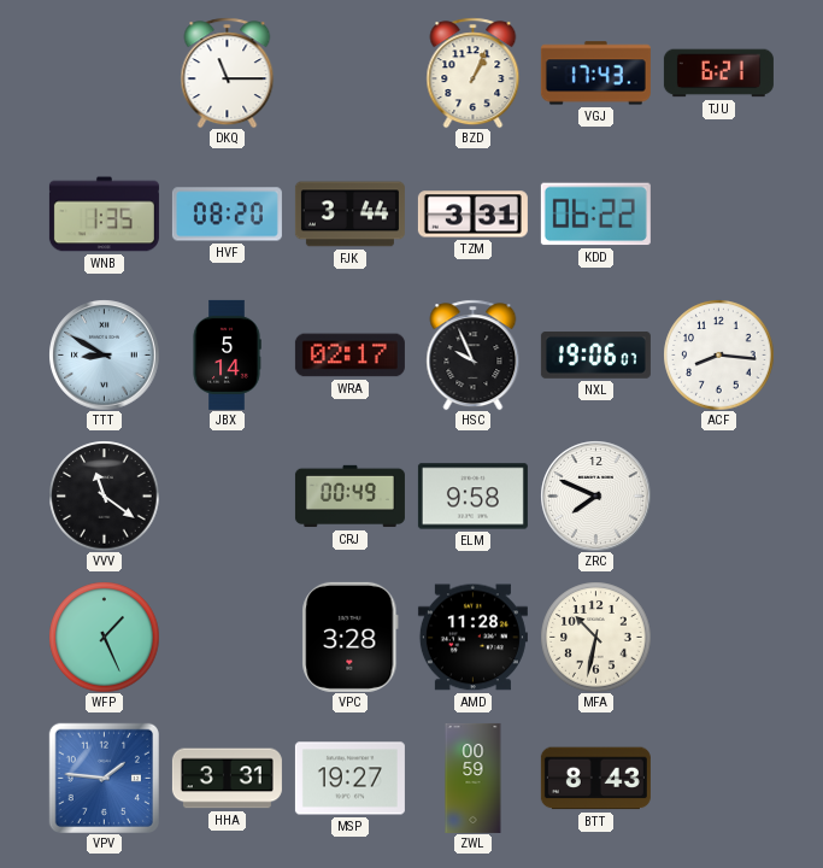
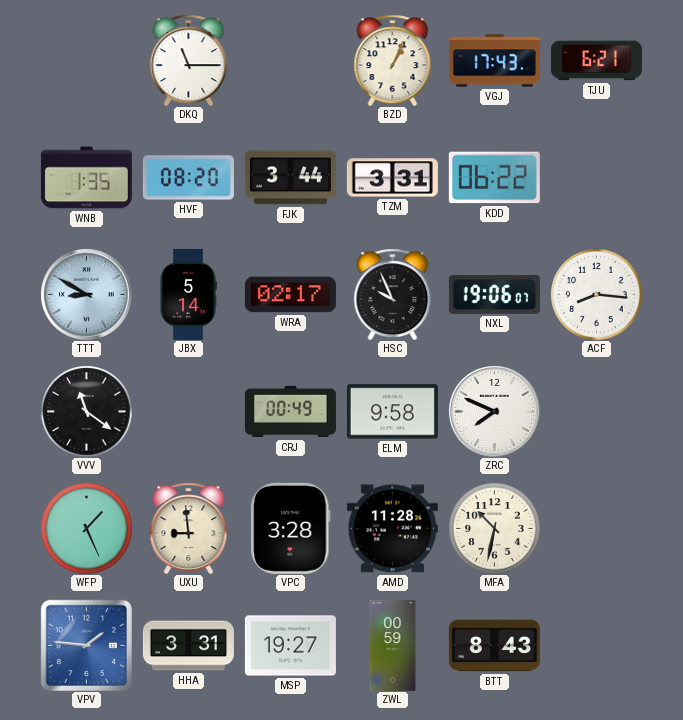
UXU: none -> 8:59 (189, 528)
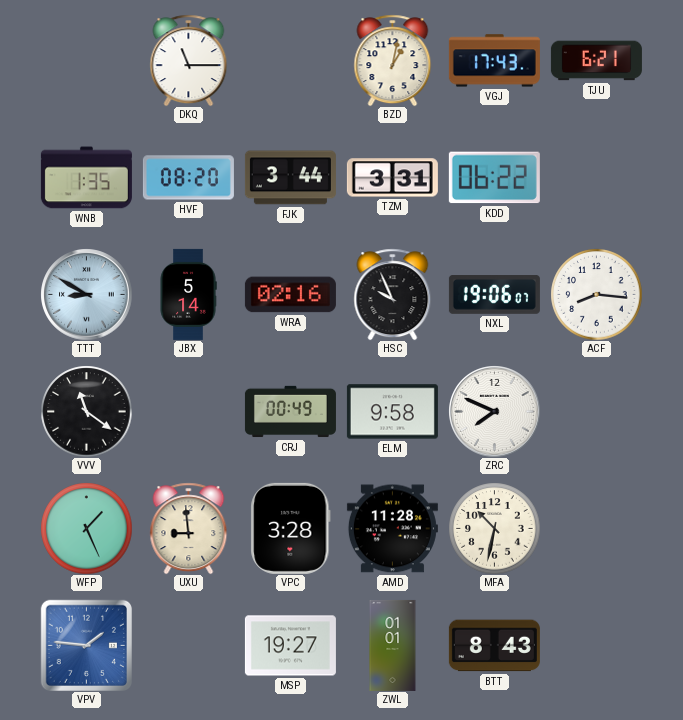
BZD: 1:04 -> 1:02 (393, 60)
WRA: 02:17 -> 02:16 (290, 295)
HHA: 3:31 -> none (188, 646)
ZWL: 00:59 -> 01:01 (393, 645)
